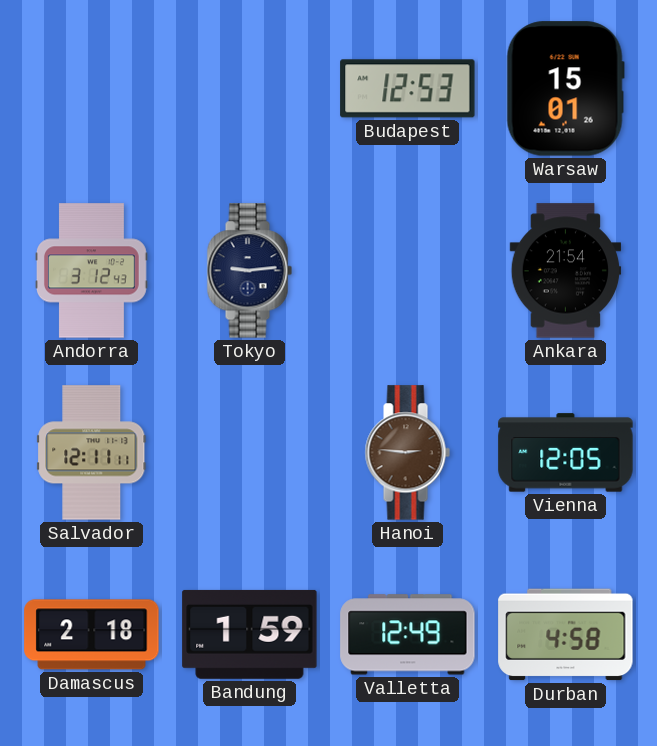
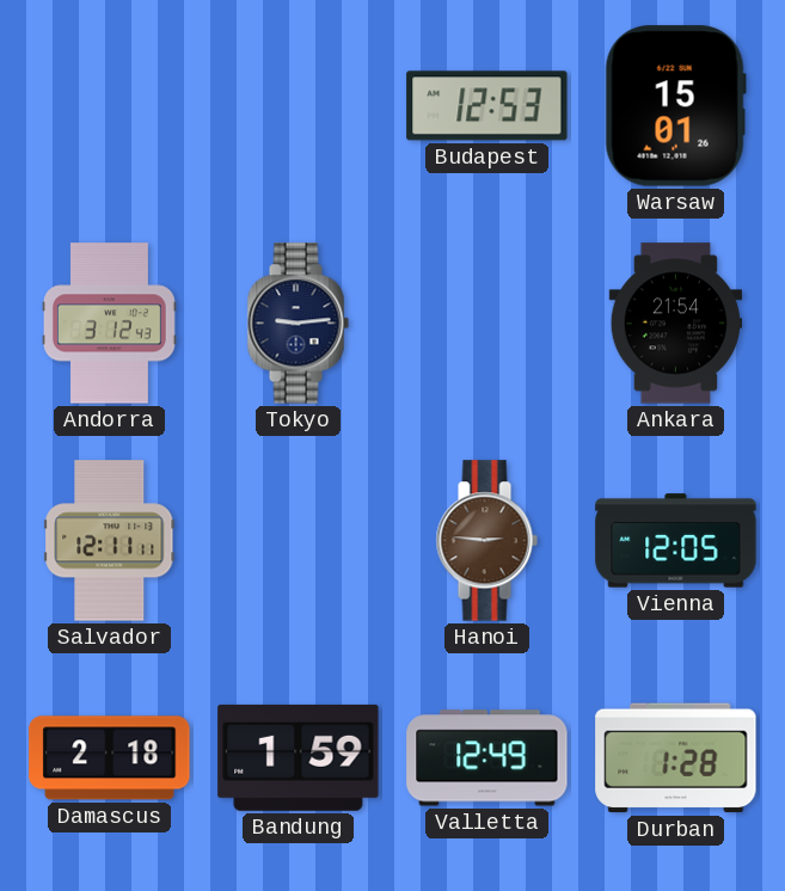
Durban: 4:58 -> 1:28 (676, 758)
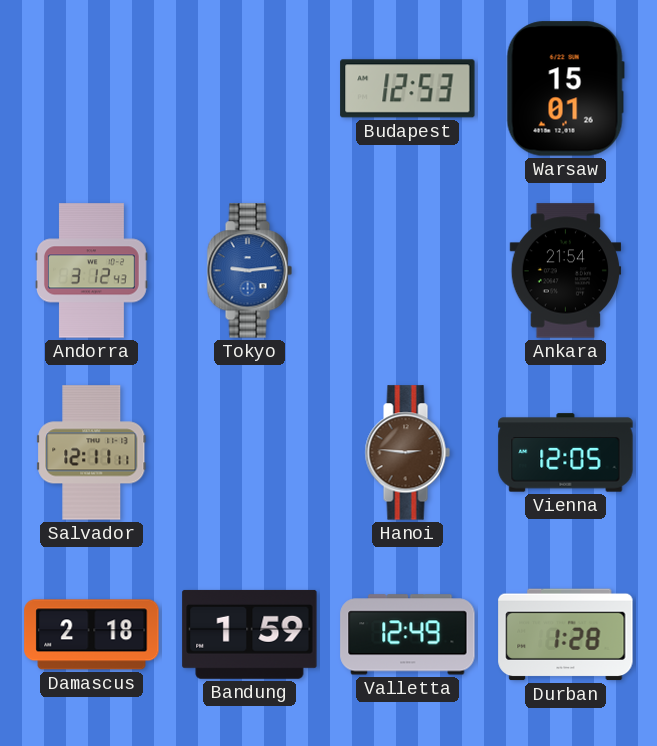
Tokyo dial: navy -> blue (249, 271)
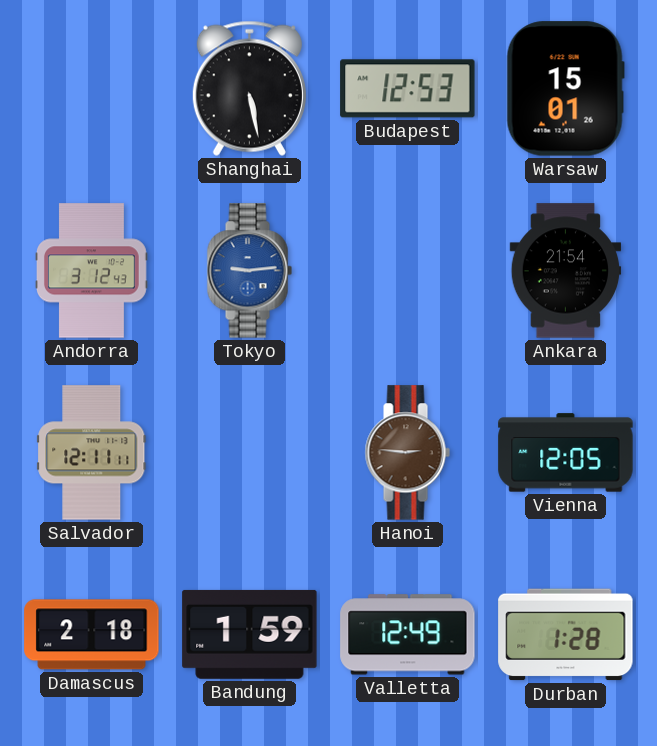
Shanghai: none -> 5:28 (249, 88)
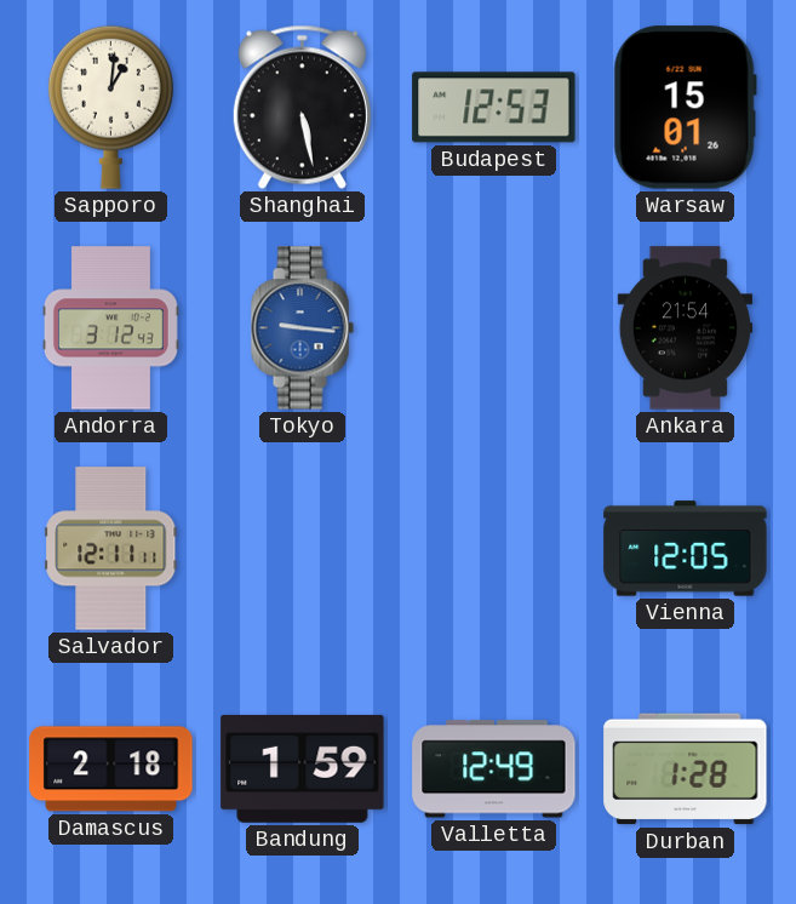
Sapporo: none -> 1:01 (110, 107)
Tokyo: 9:14 -> 9:16 (302, 328)
Hanoi: 2:46 -> none (407, 453)
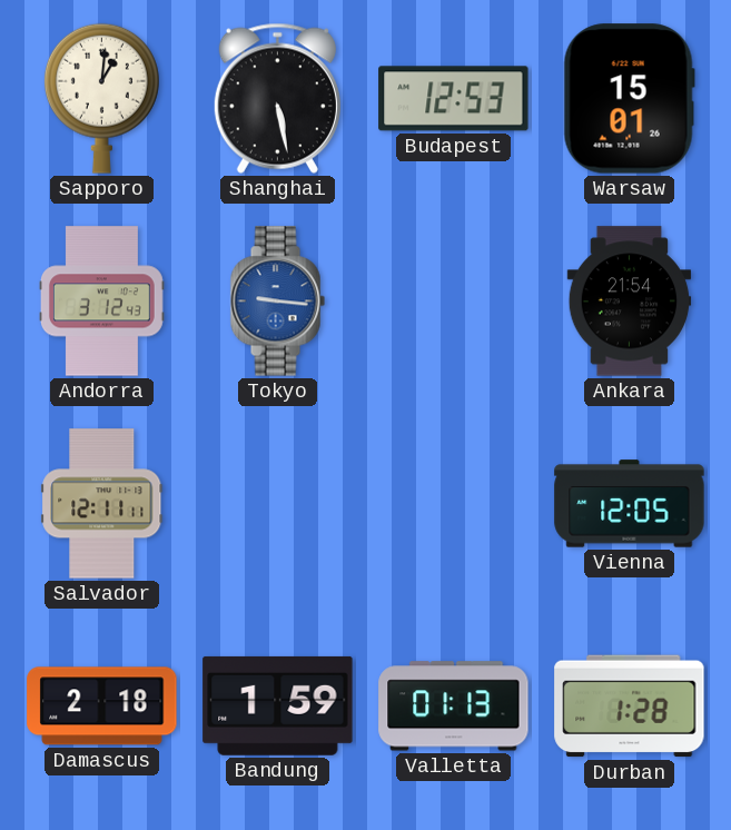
Valletta: 12:49 -> 01:13 (454, 707)
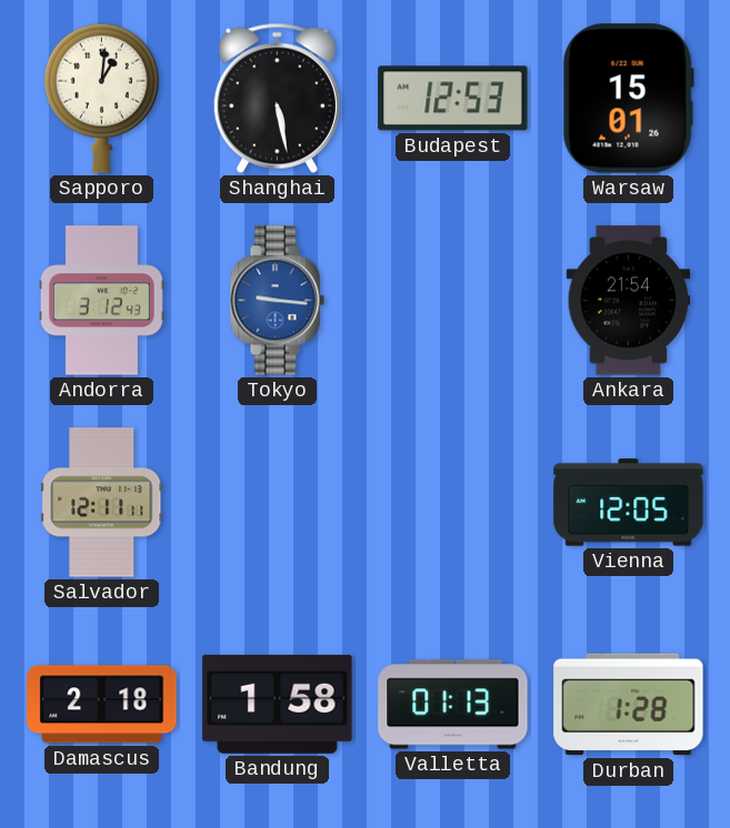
Bandung: 1:59 -> 1:58 (278, 704)
